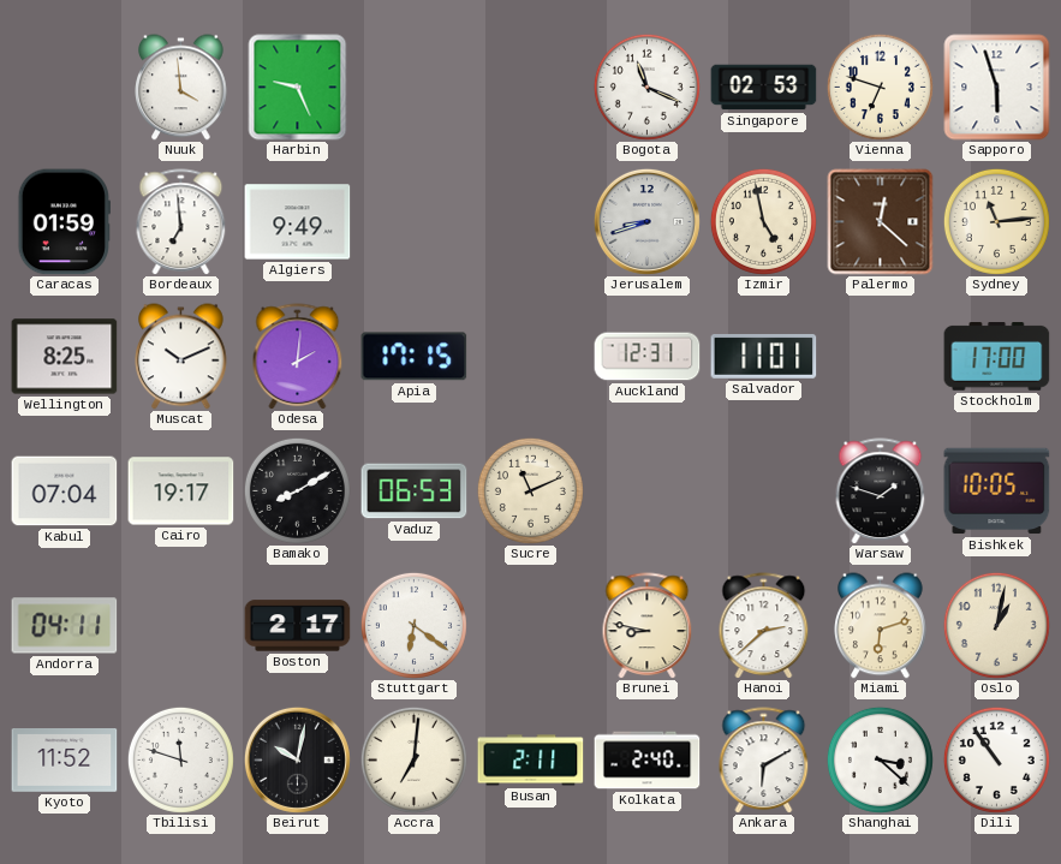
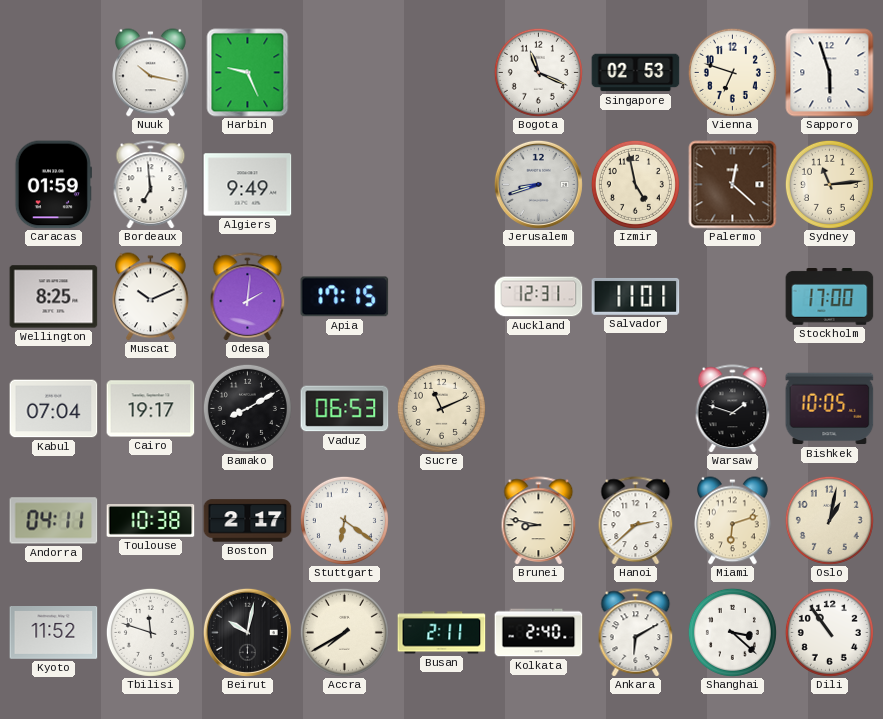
Nuuk: 3:59 -> 10:17 (151, 73)
Toulouse: none -> 10:38 (151, 521)
Accra: 7:01 -> 7:40 (344, 632)
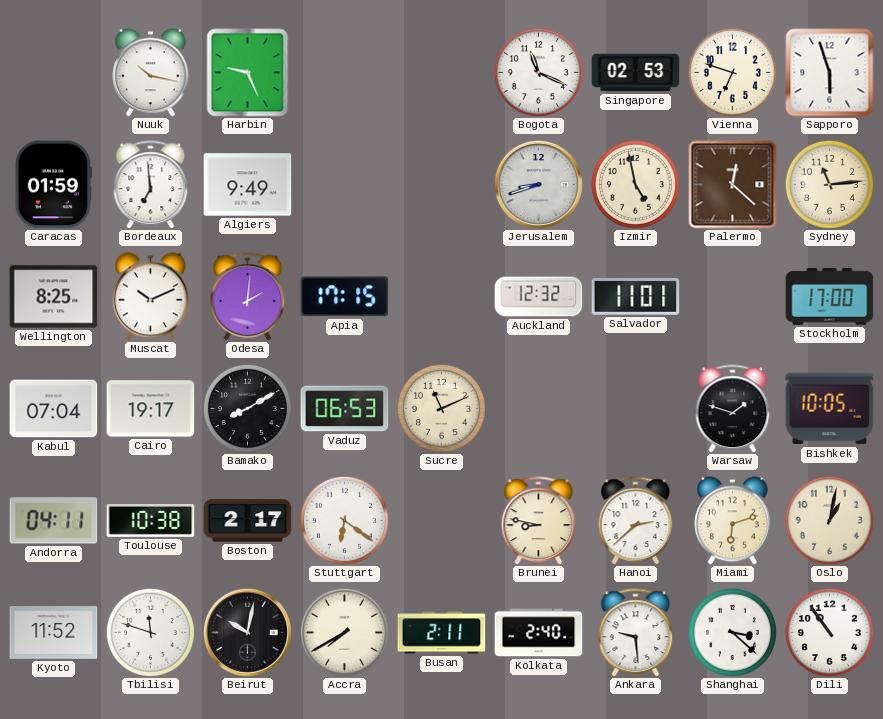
Auckland: 12:31 -> 12:32 (539, 297)
Ankara: 6:10 -> 9:29 (636, 632)
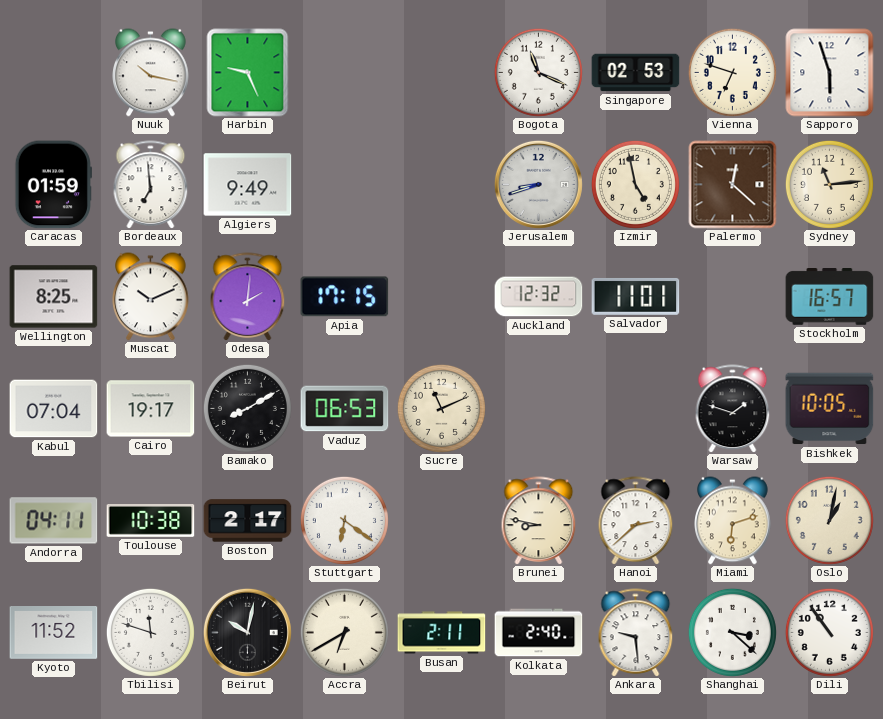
Stockholm: 17:00 -> 16:57 (830, 297)
Accra: 7:40 -> 6:40 (344, 632)
